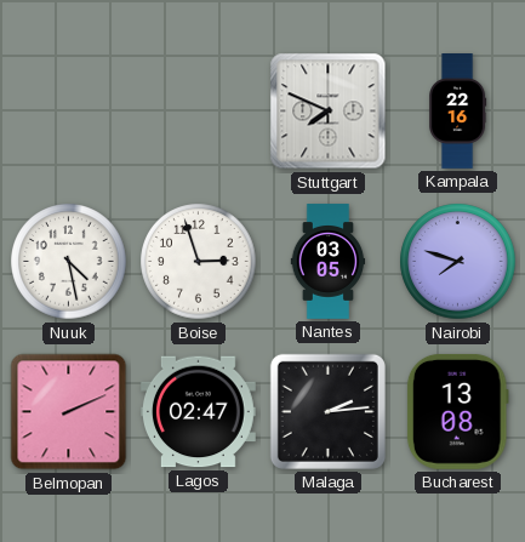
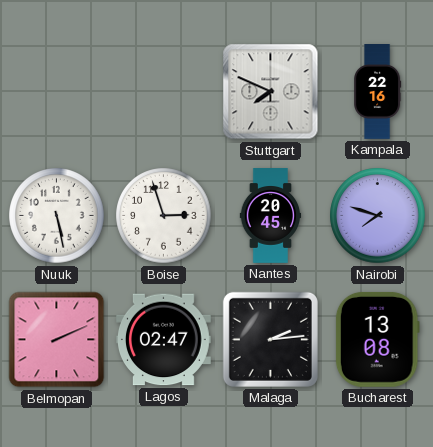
Nuuk: 4:28 -> 5:28 (57, 216)
Nantes: 03:05 -> 20:45 (271, 216)
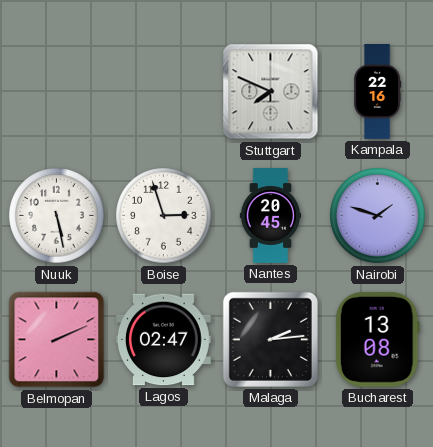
Nairobi: 7:48 -> 1:48 (378, 216)
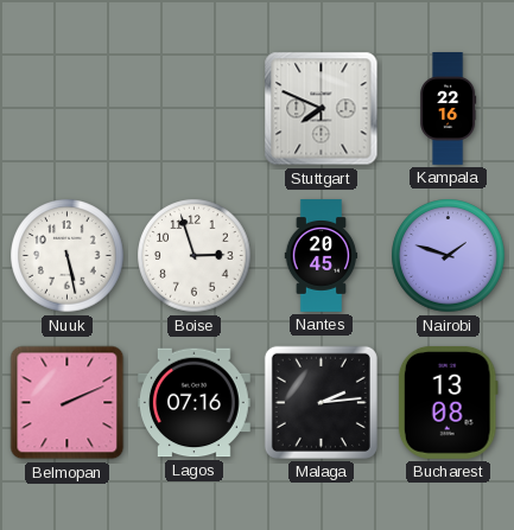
Lagos: 02:47 -> 07:16 (193, 403)
